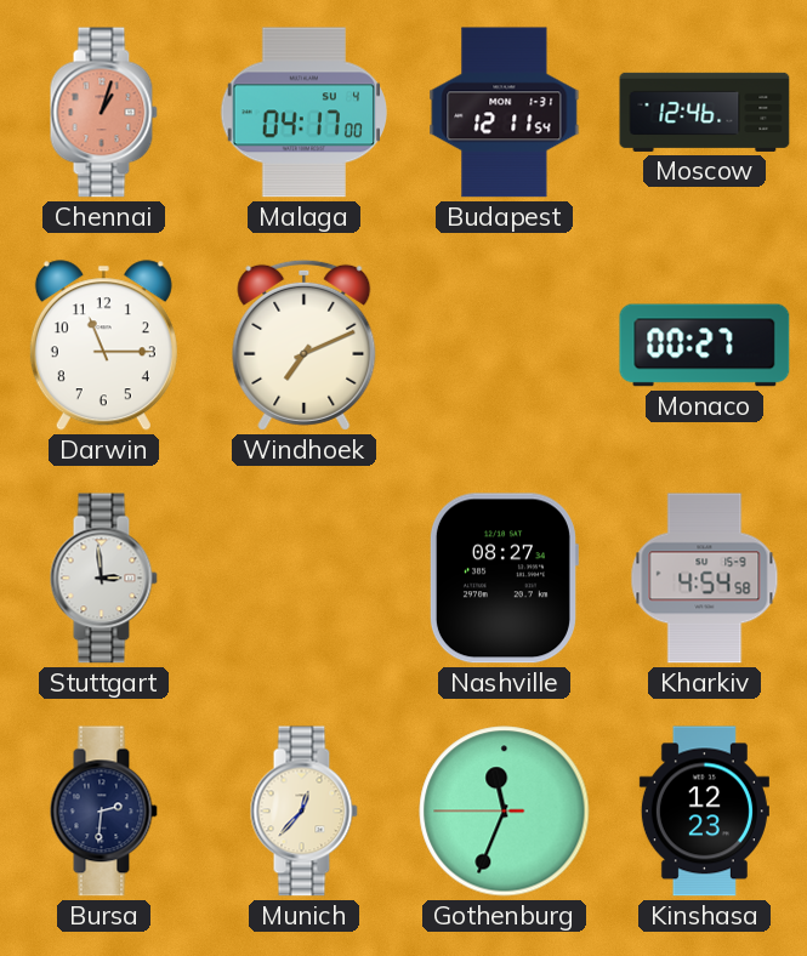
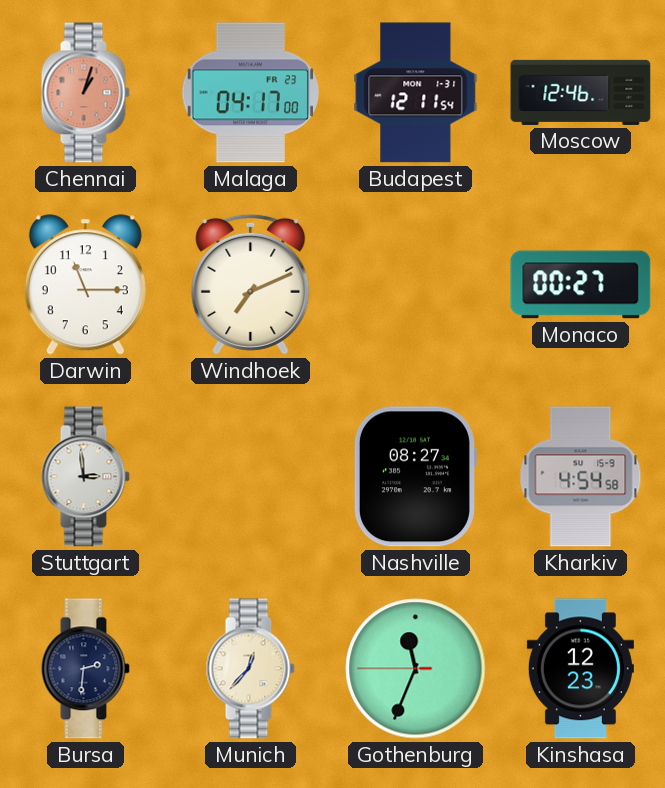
Malaga date: SU 4 -> FR 23 (251, 93)
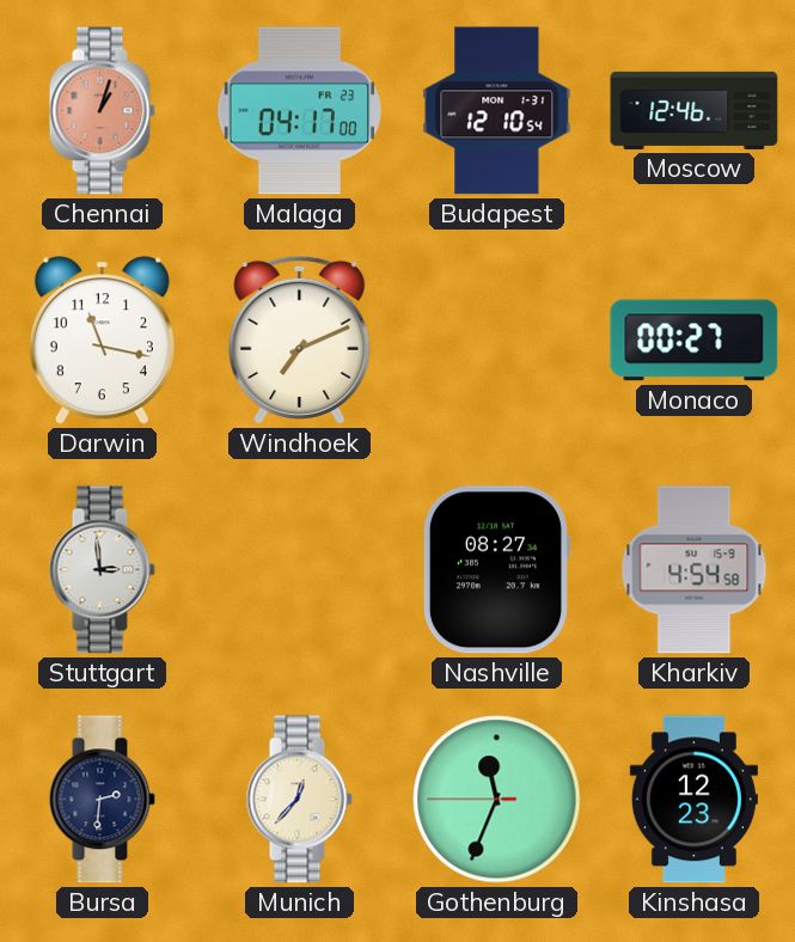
Budapest: 12:11 -> 12:10 (497, 111)
Darwin: 11:15 -> 11:17 (102, 341)
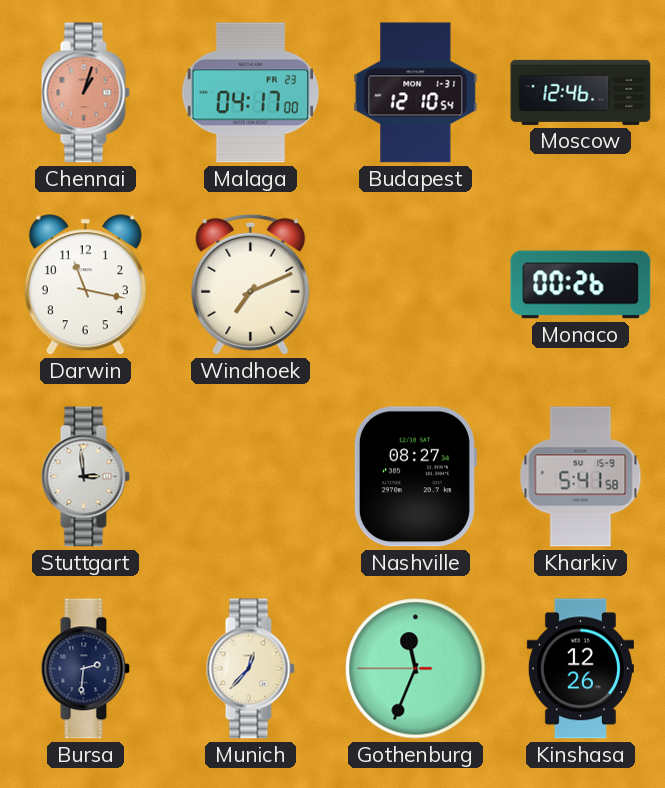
Monaco: 00:27 -> 00:26 (581, 285)
Kharkiv: 4:54 -> 5:41 (581, 477)
Kinshasa: 12:23 -> 12:26 (580, 669)
